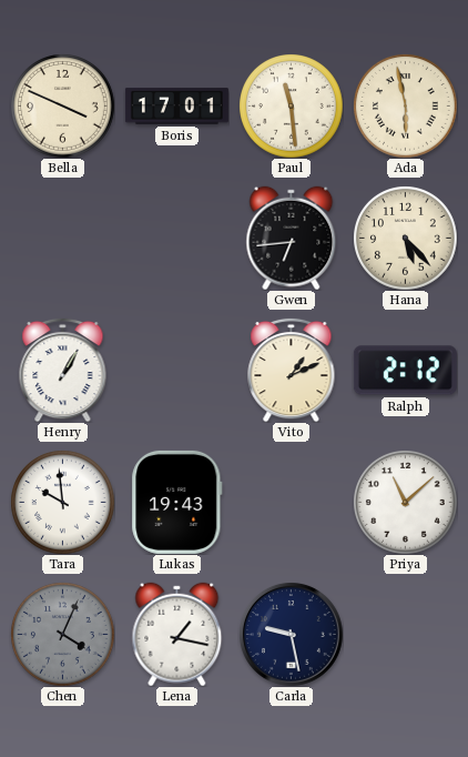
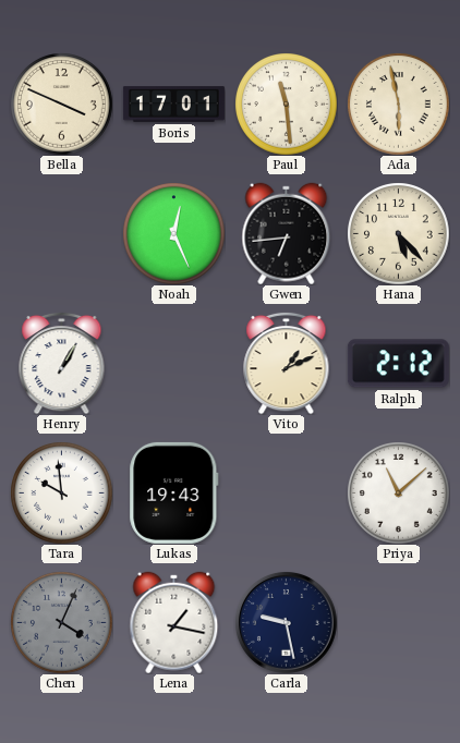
Noah: none -> 12:26 (173, 233)
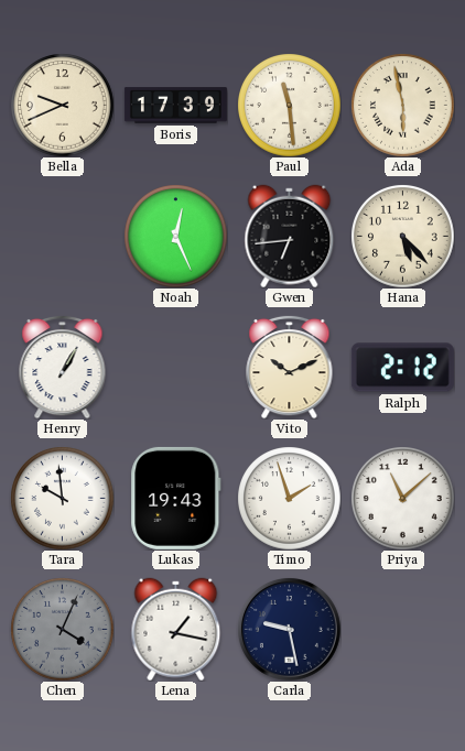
Bella: 3:49 -> 9:41 (62, 105)
Boris: 17:01 -> 17:39 (175, 106)
Vito: 1:11 -> 10:11 (290, 367)
Timo: none -> 1:57 (289, 498)
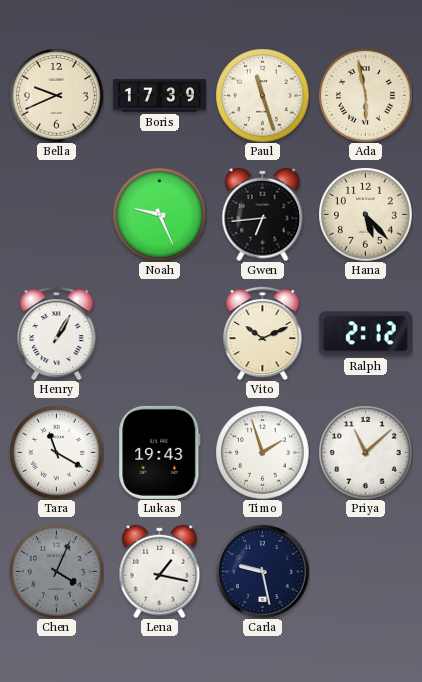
Paul: 11:29 -> 11:27 (262, 95)
Noah: 12:26 -> 9:26 (159, 214)
Tara: 9:59 -> 11:20 (56, 452)
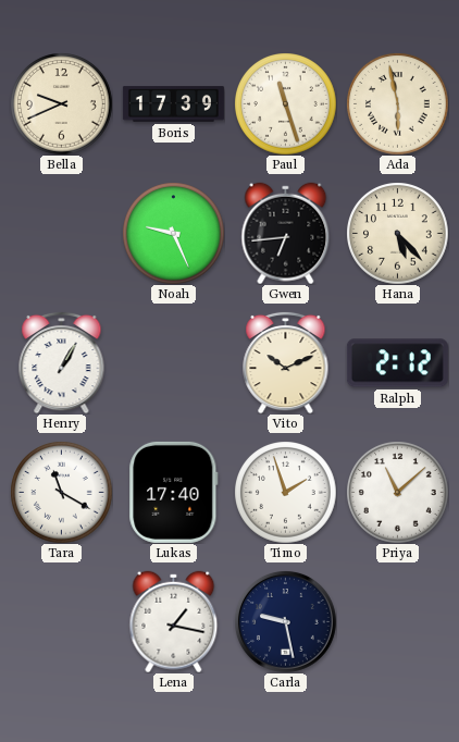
Lukas: 19:43 -> 17:40 (174, 492)
Chen: 4:04 -> none (56, 571)
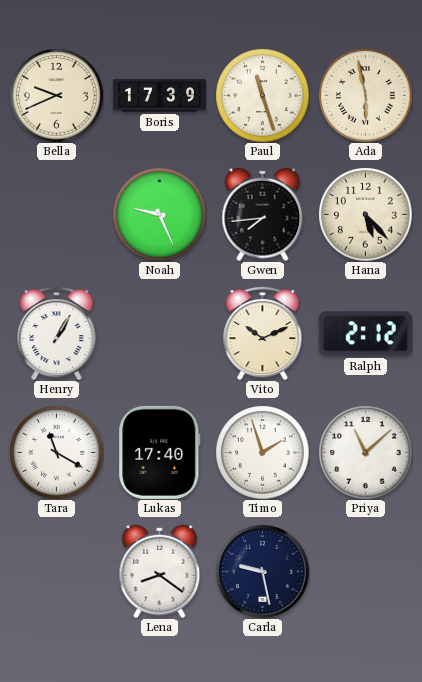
Gwen: 6:44 -> 7:44 (263, 214)
Lena: 1:17 -> 8:21 (160, 571)
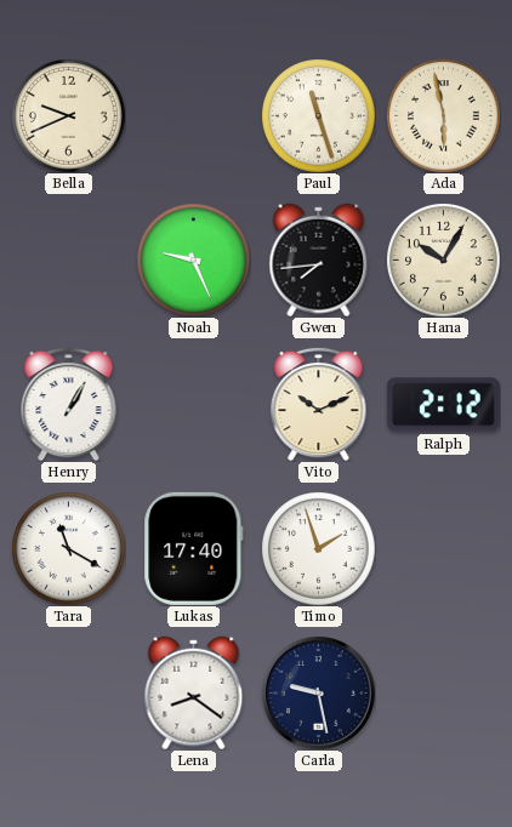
Boris: 17:39 -> none (159, 96)
Hana: 5:23 -> 10:05 (443, 259)
Priya: 11:08 -> none (365, 452)
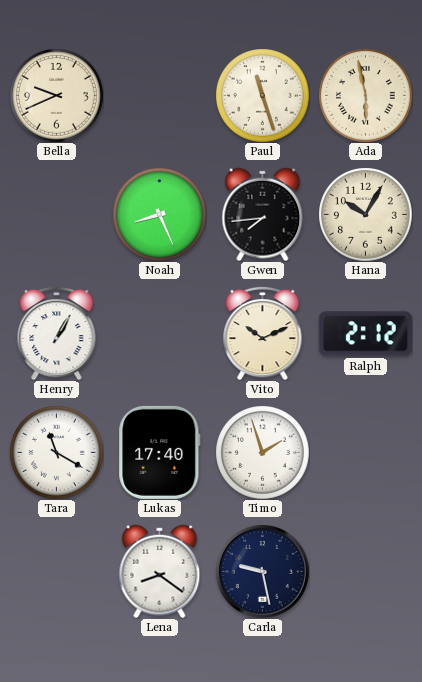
Noah: 9:26 -> 8:26 (159, 214)
